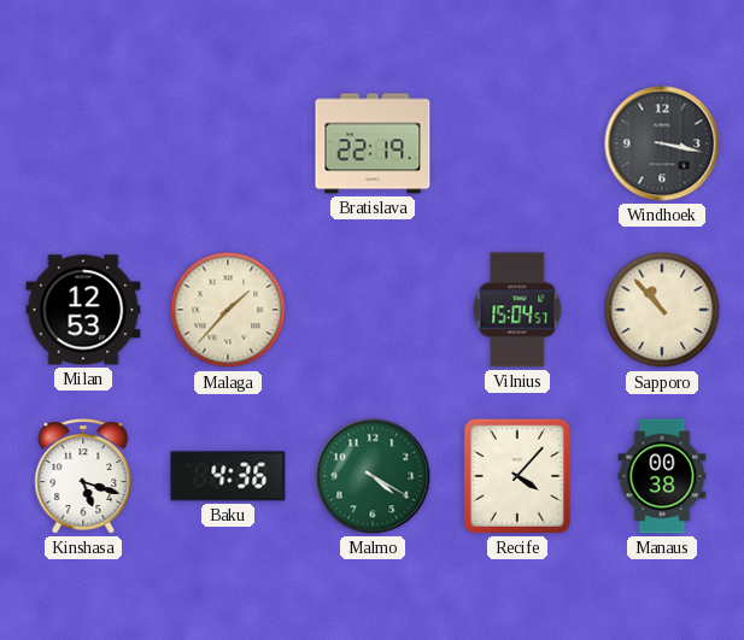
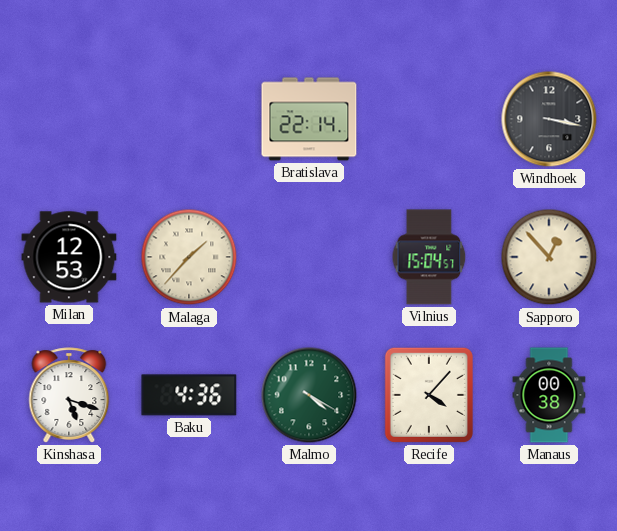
Bratislava: 22:19 -> 22:14 (309, 119)
Sapporo: 10:53 -> 12:53 (549, 257)
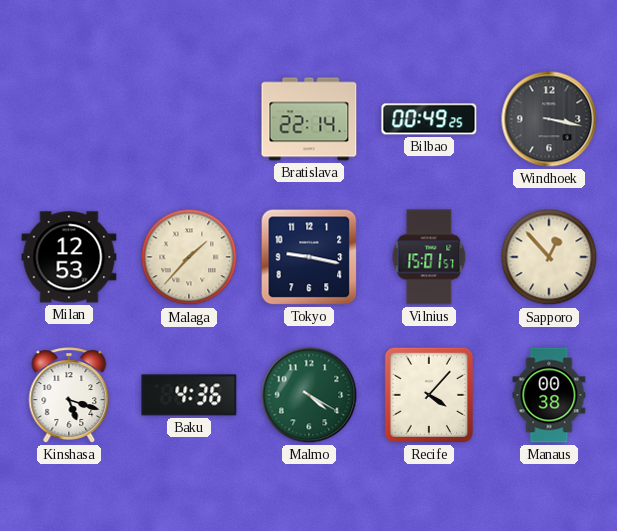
Bilbao: none -> 00:49 (429, 119)
Tokyo: none -> 9:17 (309, 257)
Vilnius: 15:04 -> 15:01 (429, 257)
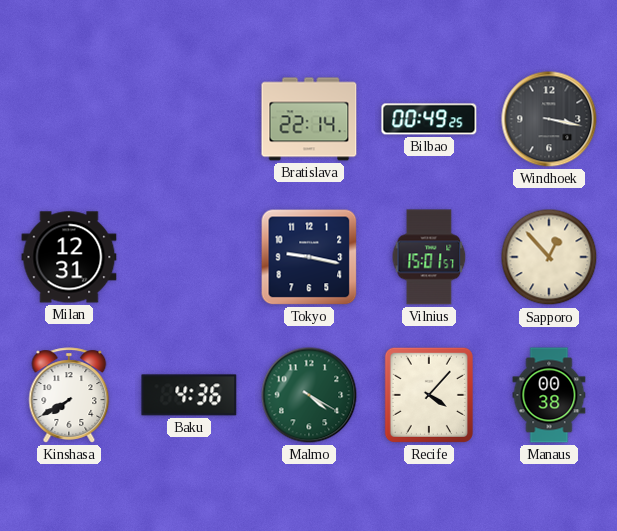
Milan: 12:53 -> 12:31 (69, 257)
Malaga: 1:37 -> none (189, 257)
Kinshasa: 5:18 -> 7:40 (69, 395)
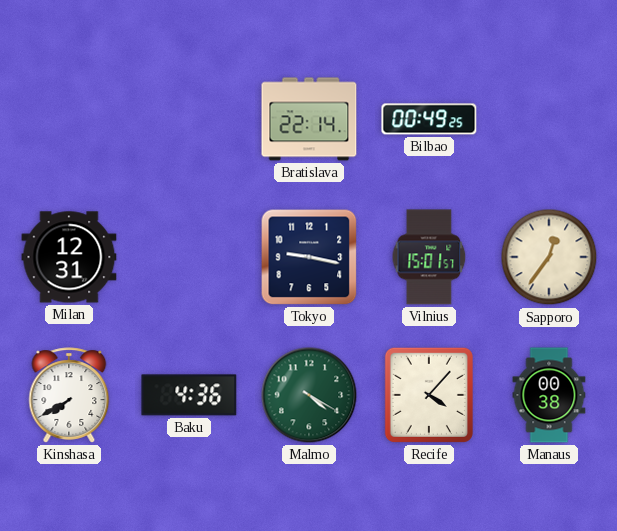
Windhoek: 3:17 -> none (549, 119)
Sapporo: 12:53 -> 12:36 (549, 257)
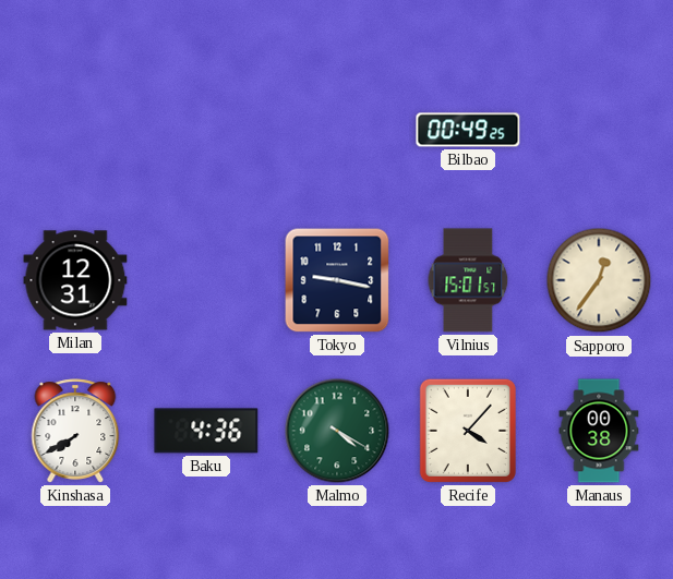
Bratislava: 22:14 -> none (309, 119)
